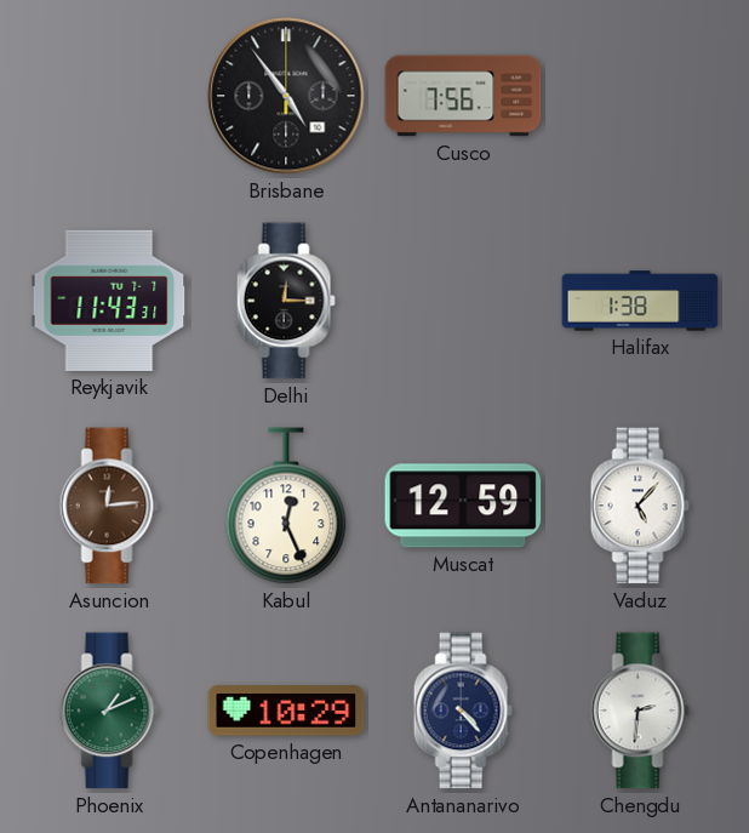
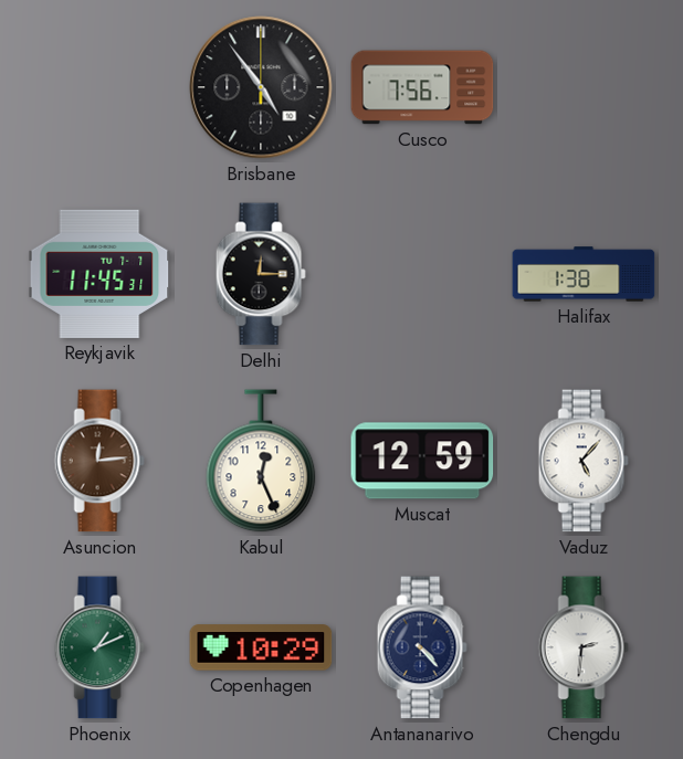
Reykjavik: 11:43 -> 11:45 (99, 274)
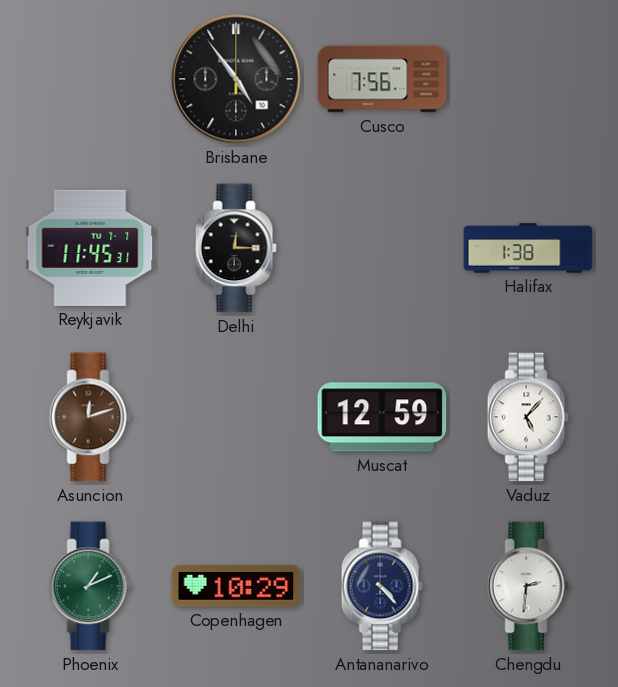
Asuncion: 12:14 -> 12:12 (90, 417)
Kabul: 12:26 -> none (261, 461)
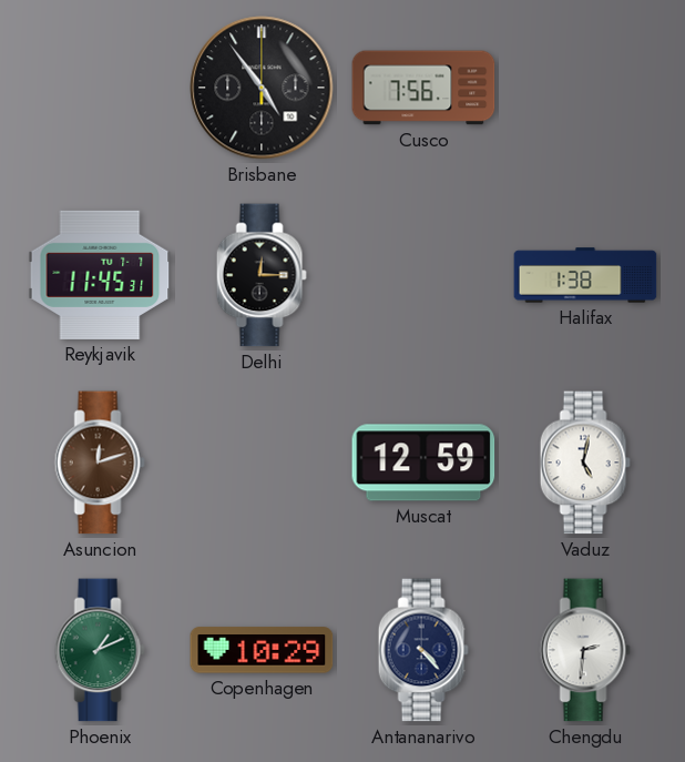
Vaduz: 5:07 -> 5:02 (585, 463)
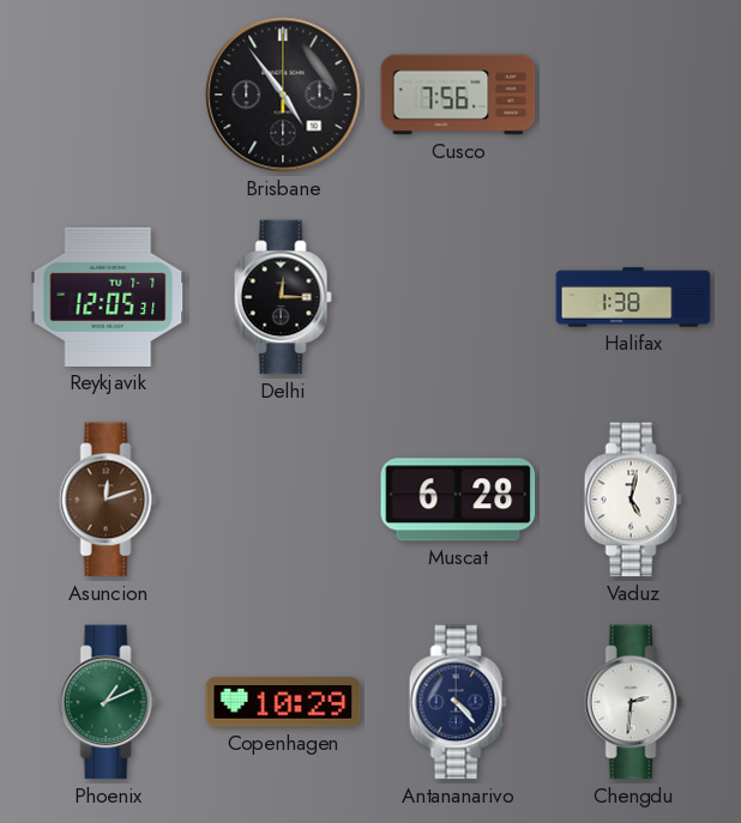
Reykjavik: 11:45 -> 12:05 (108, 297)
Muscat: 12:59 -> 6:28 (458, 500)
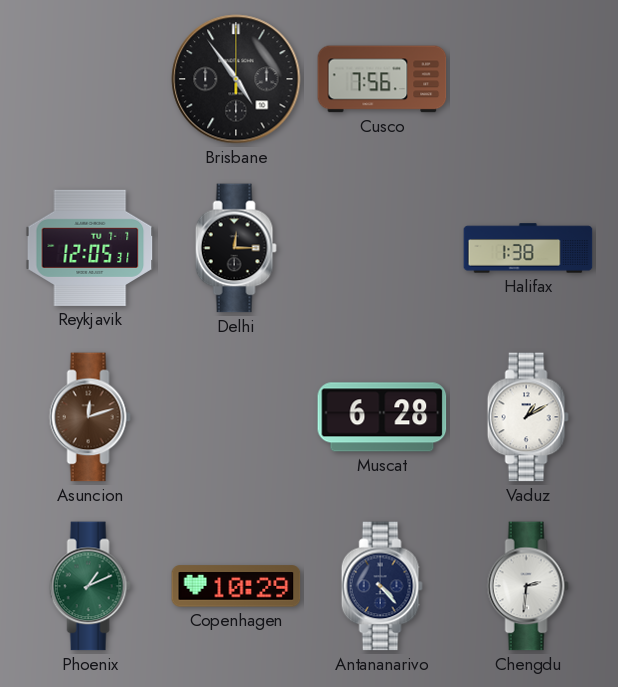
Vaduz: 5:02 -> 1:10 (528, 417)
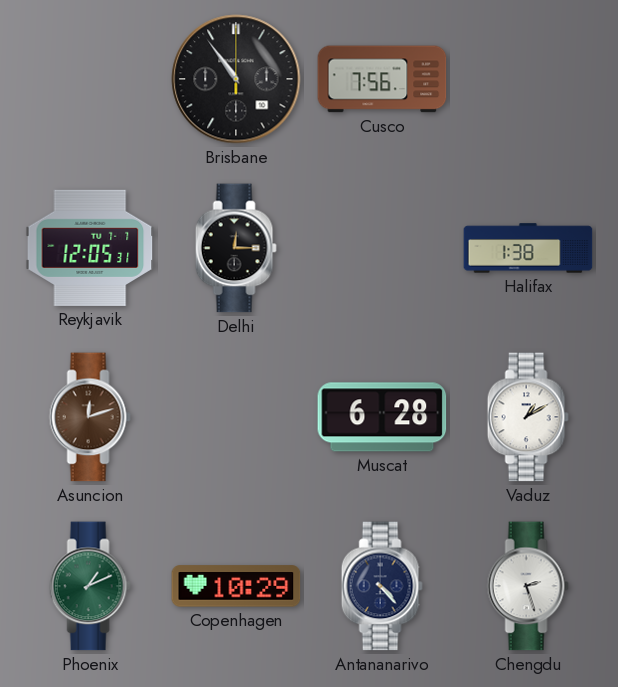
Brisbane: 4:54 -> 10:54 (236, 79)
Chengdu: 2:31 -> 2:27 (528, 586)
